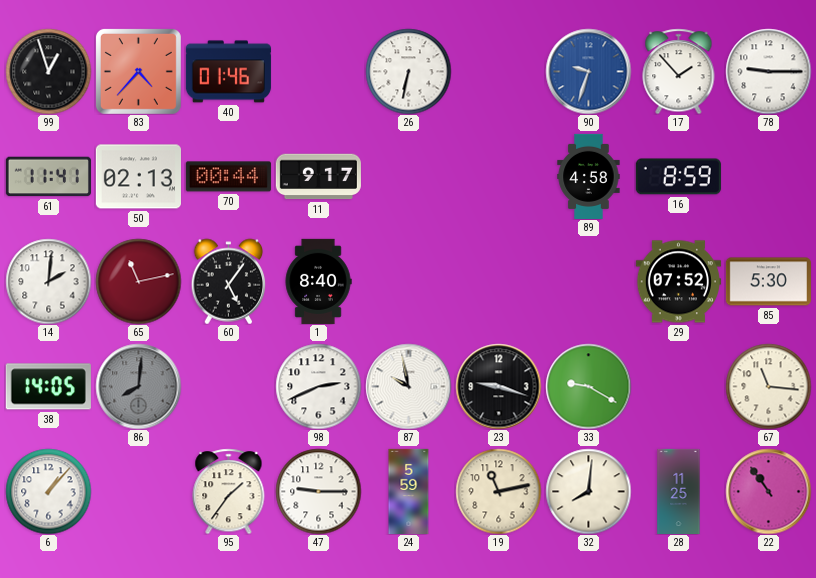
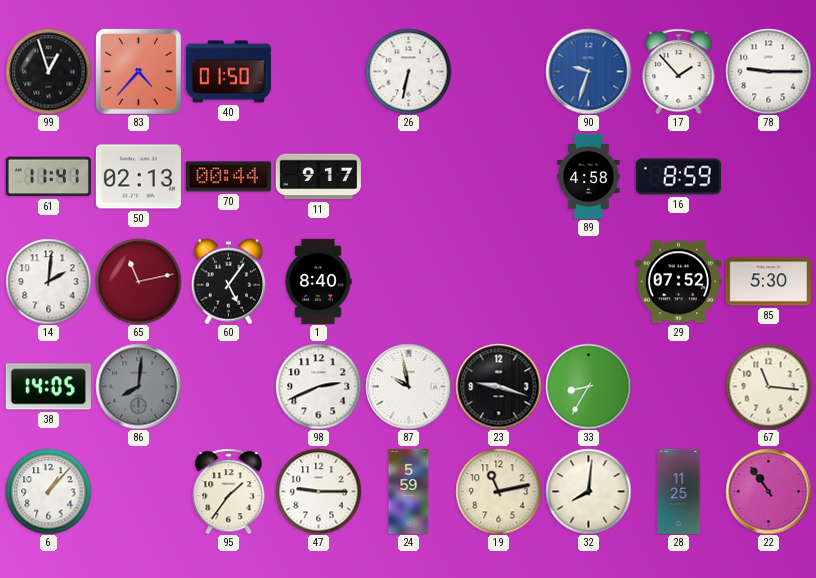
40: 01:46 -> 01:50 (228, 72)
33: 9:20 -> 8:35 (588, 386)
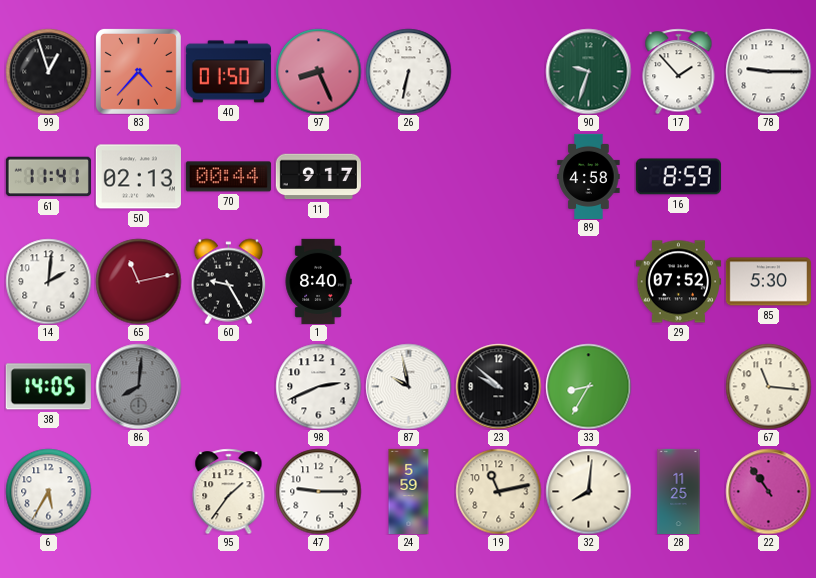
97: none -> 8:26 (318, 71)
90 dial: blue -> green (588, 71)
60: 5:06 -> 9:25 (229, 281)
23: 9:18 -> 9:52 (498, 386)
6: 1:07 -> 5:35 (48, 491)
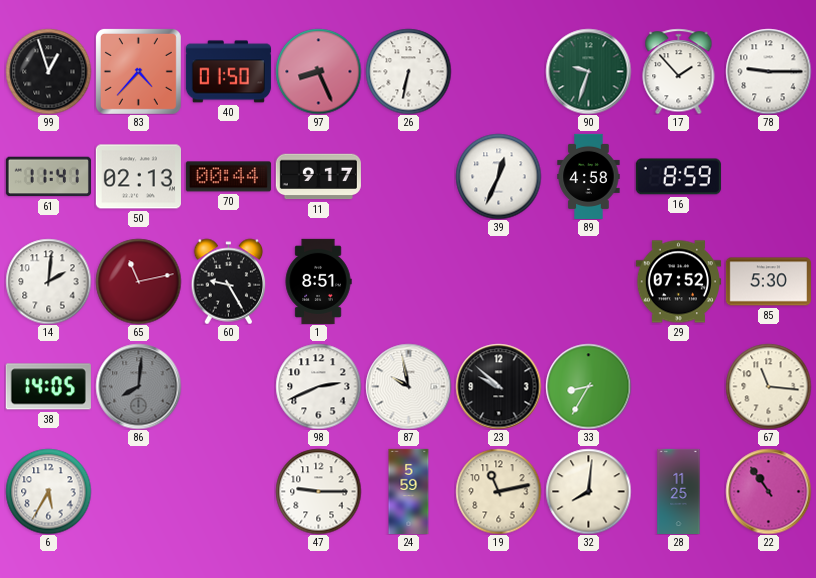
39: none -> 12:34 (498, 176)
1: 8:40 -> 8:51 (318, 281)
95: 1:36 -> none (229, 491)
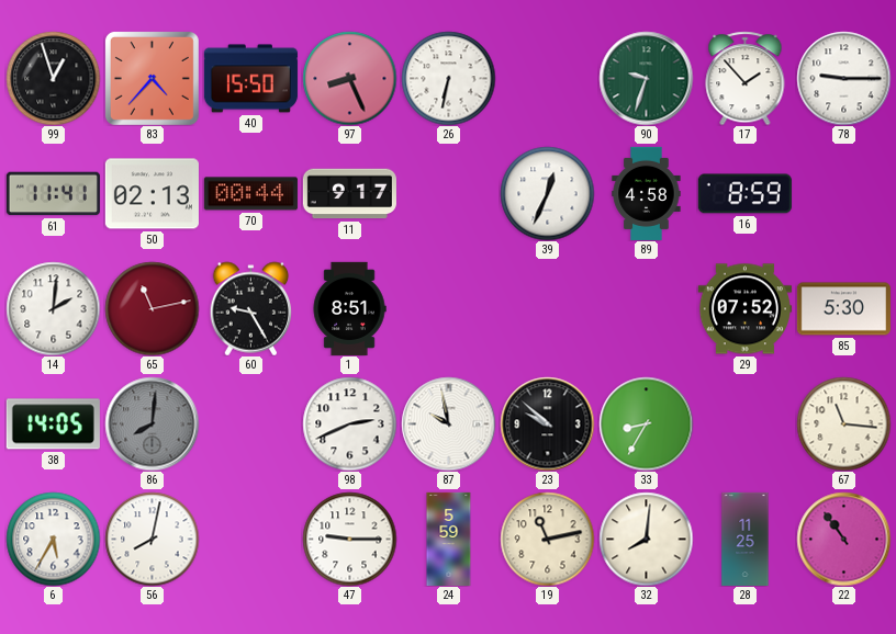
40: 01:50 -> 15:50 (250, 79)
56: none -> 8:02 (152, 539)
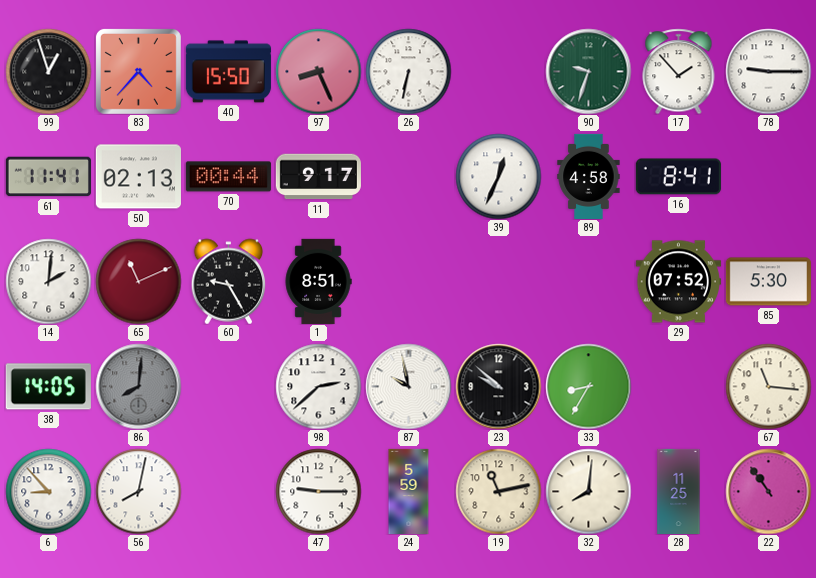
16: 8:59 -> 8:41 (678, 177)
65: 11:13 -> 11:11 (138, 281)
98: 2:41 -> 2:38 (318, 386)
6: 5:35 -> 8:53 (48, 491)
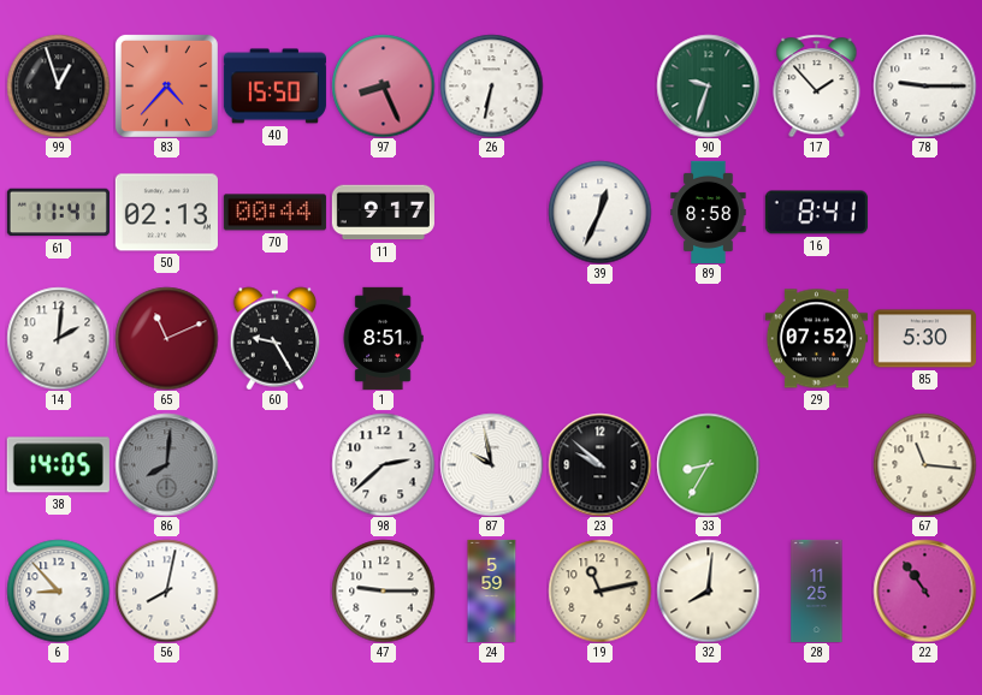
89: 4:58 -> 8:58 (709, 212)
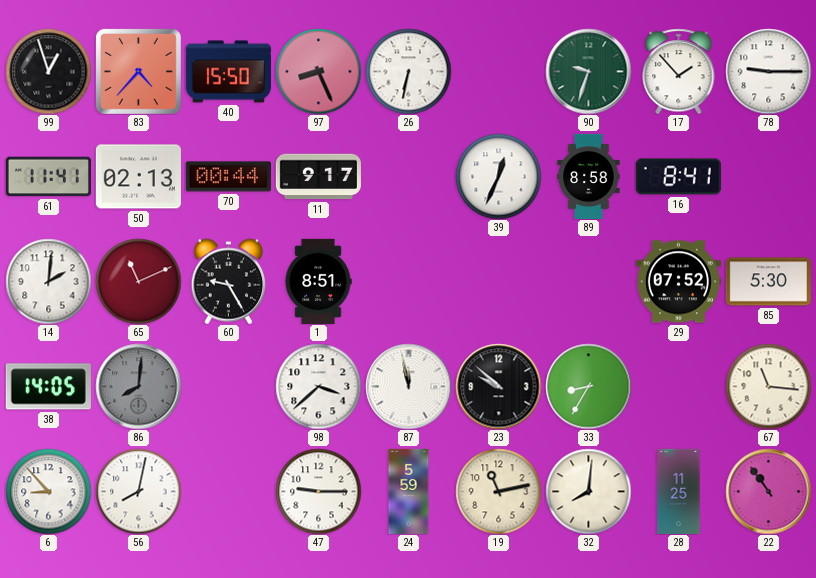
98: 2:38 -> 3:38 (318, 386)
87: 9:58 -> 11:58 (408, 386)
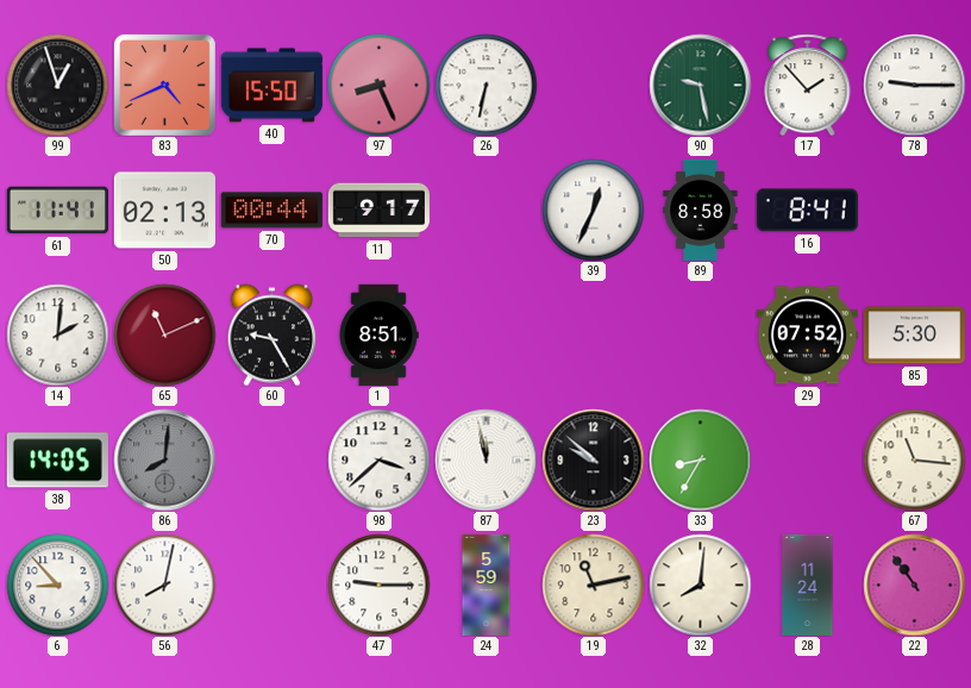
83: 4:37 -> 4:41 (164, 85)
90: 9:33 -> 9:28 (700, 85)
28: 11:25 -> 11:24 (808, 584)
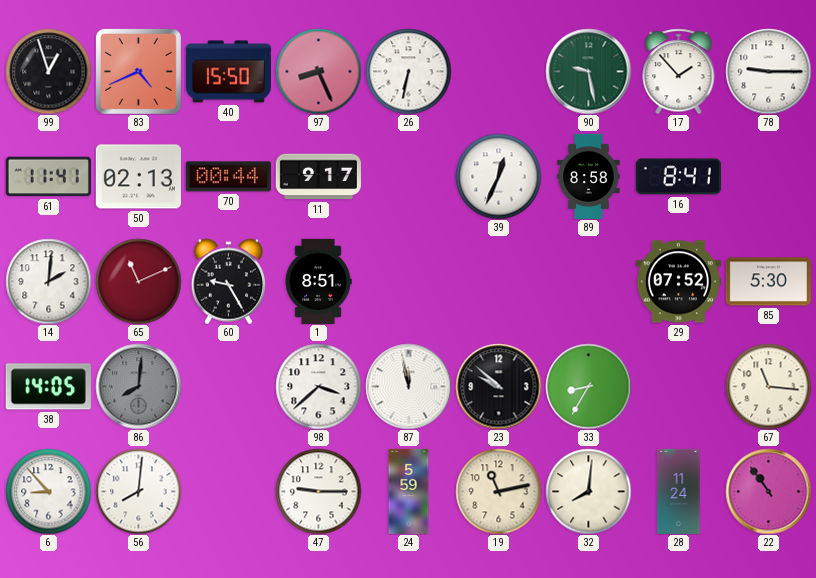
56: 8:02 -> 8:01 (138, 491)
